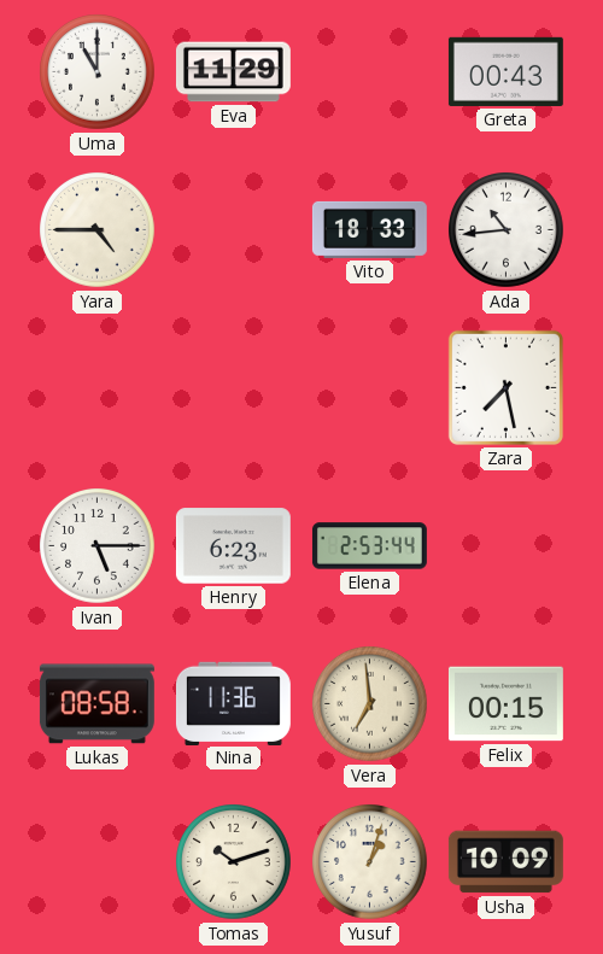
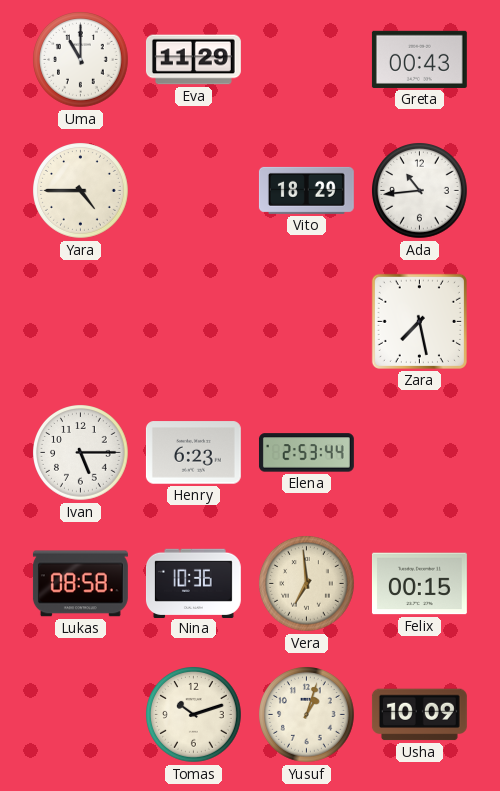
Vito: 18:33 -> 18:29 (306, 190)
Nina: 11:36 -> 10:36 (193, 583)
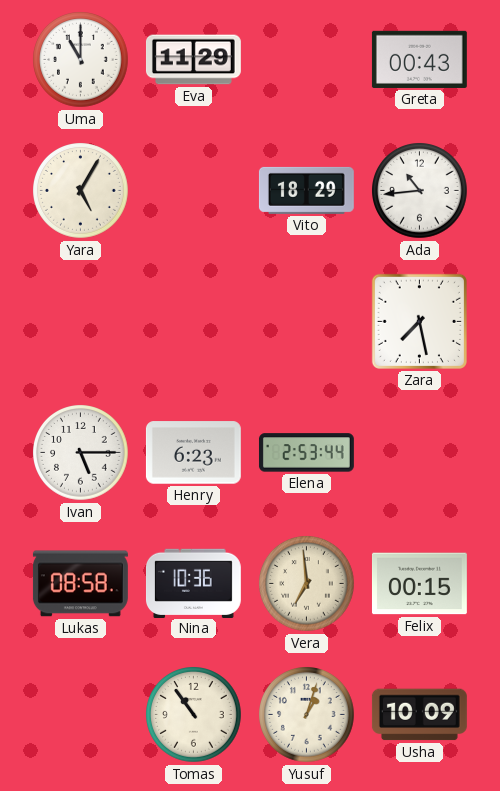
Yara: 4:45 -> 5:05 (81, 191)
Tomas: 10:12 -> 10:54 (194, 715)
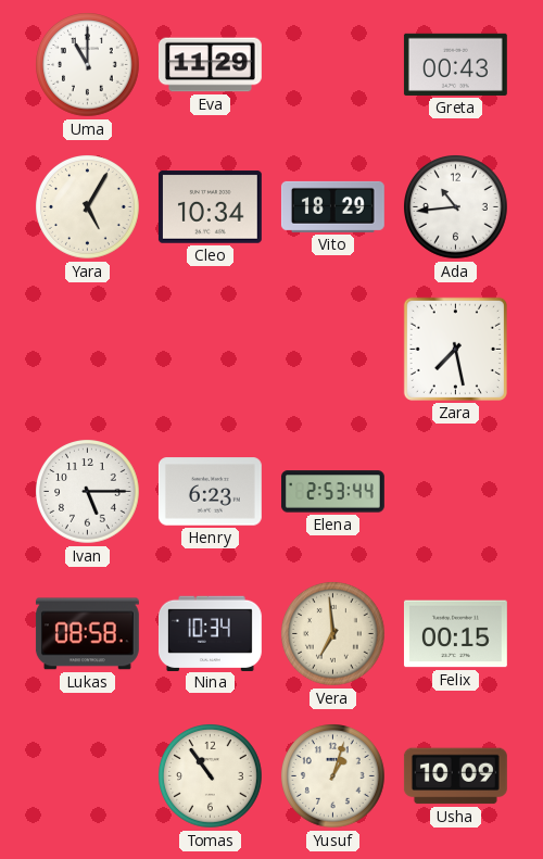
Cleo: none -> 10:34 (210, 207)
Nina: 10:36 -> 10:34 (210, 633)
